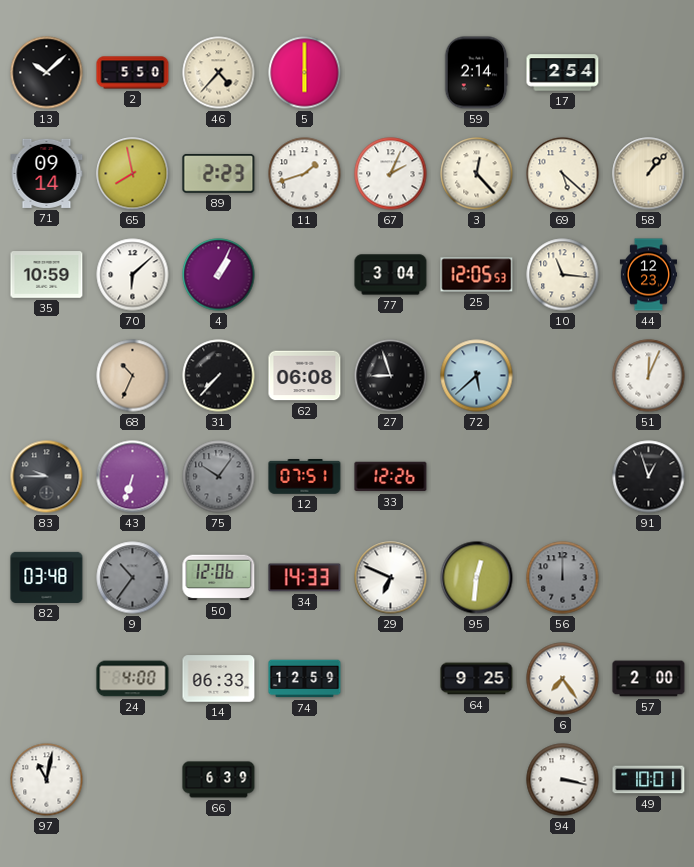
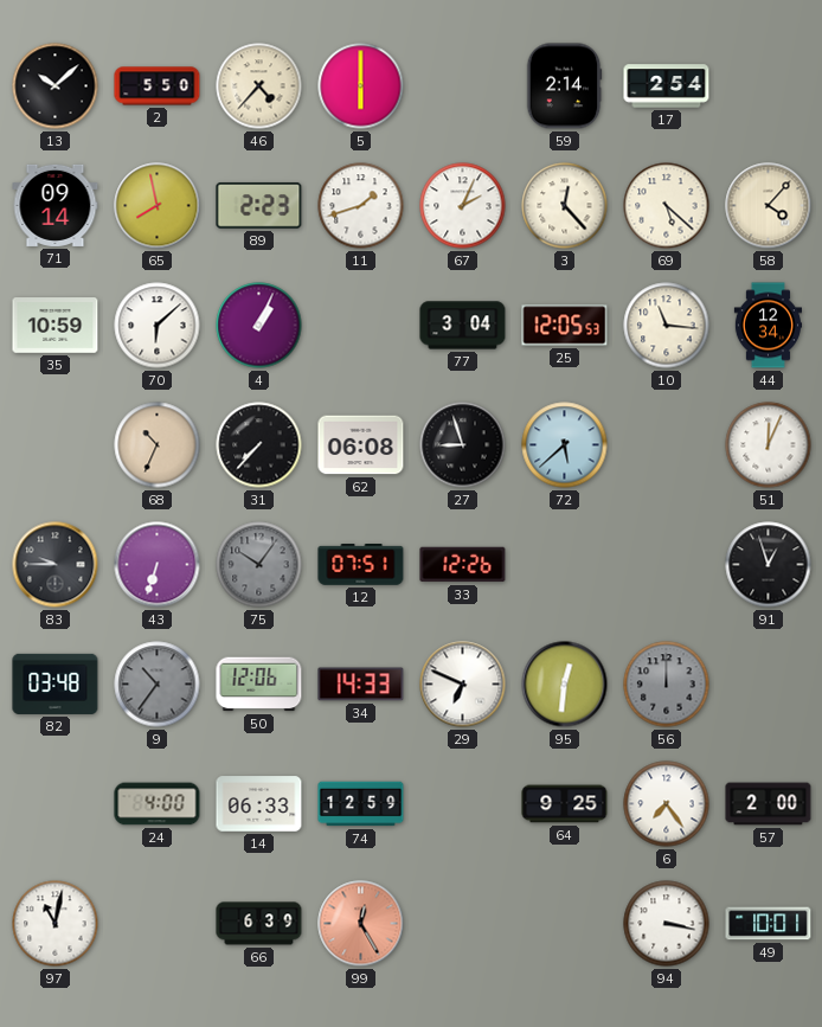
58: 1:07 -> 4:07 (769, 206)
44: 12:23 -> 12:34 (768, 326)
99: none -> 12:25 (361, 924)
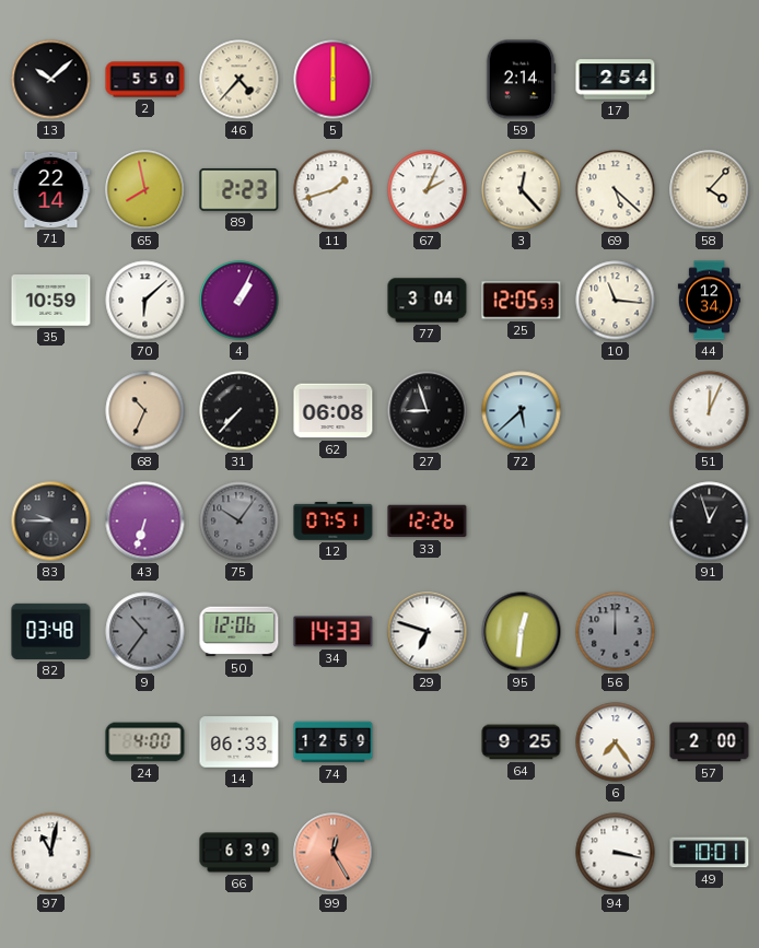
71: 09:14 -> 22:14 (51, 189)
29: 6:49 -> 6:48 (428, 632)
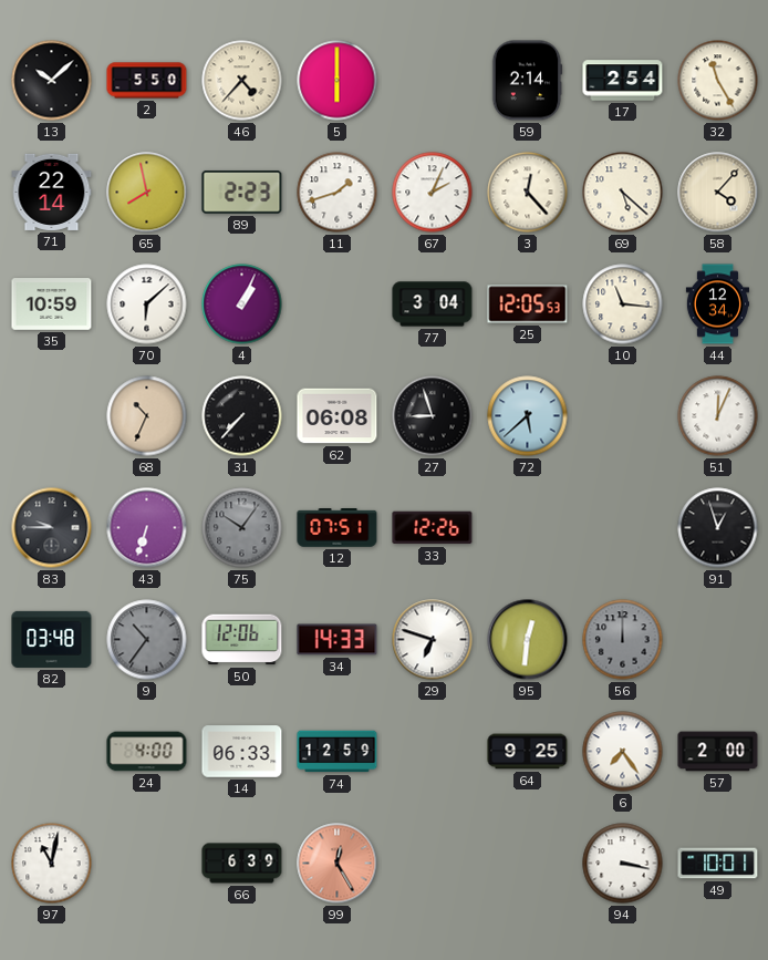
32: none -> 11:25 (718, 81)
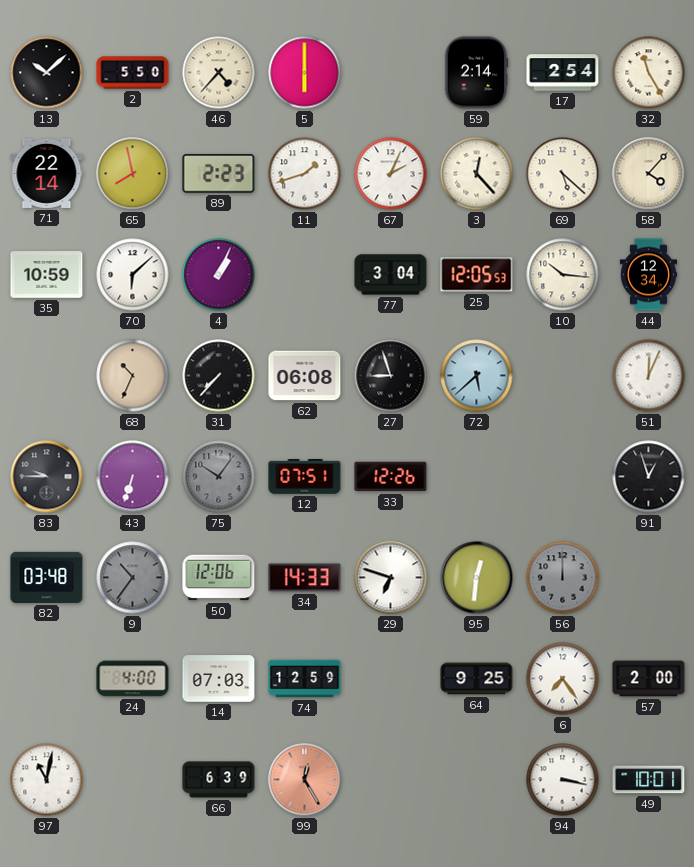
10: 11:16 -> 10:16 (563, 275)
14: 06:33 -> 07:03 (219, 679)
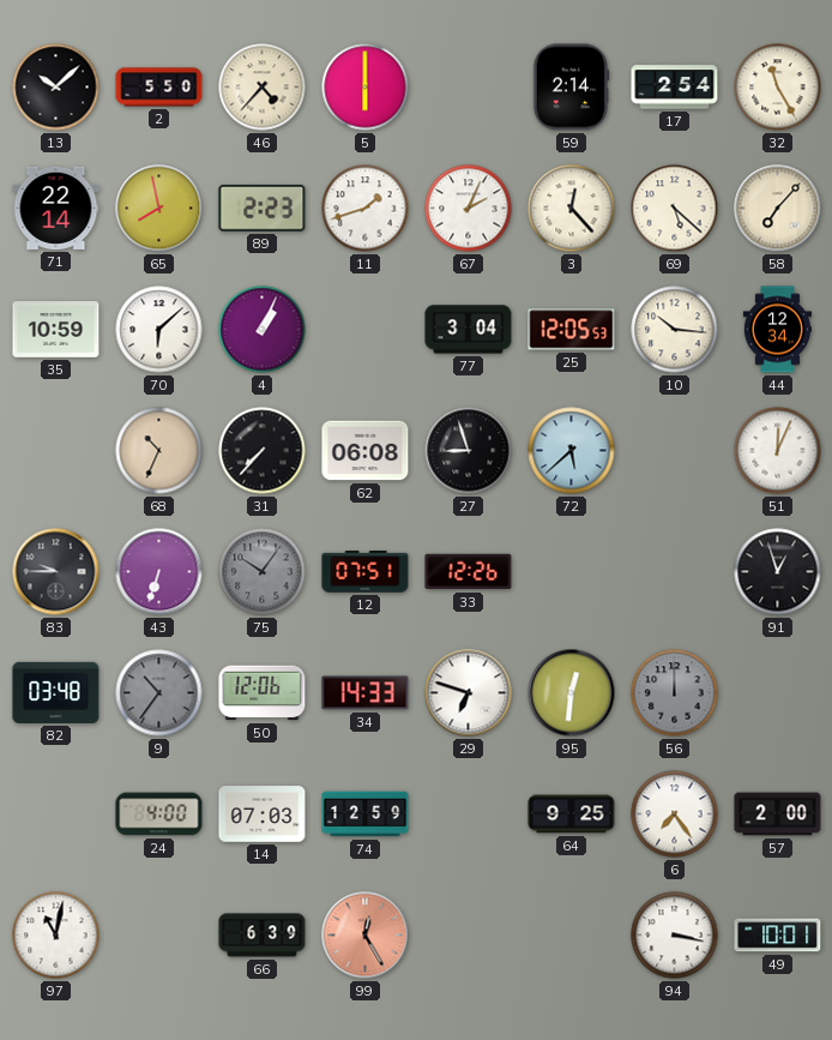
58: 4:07 -> 7:07 (778, 209)
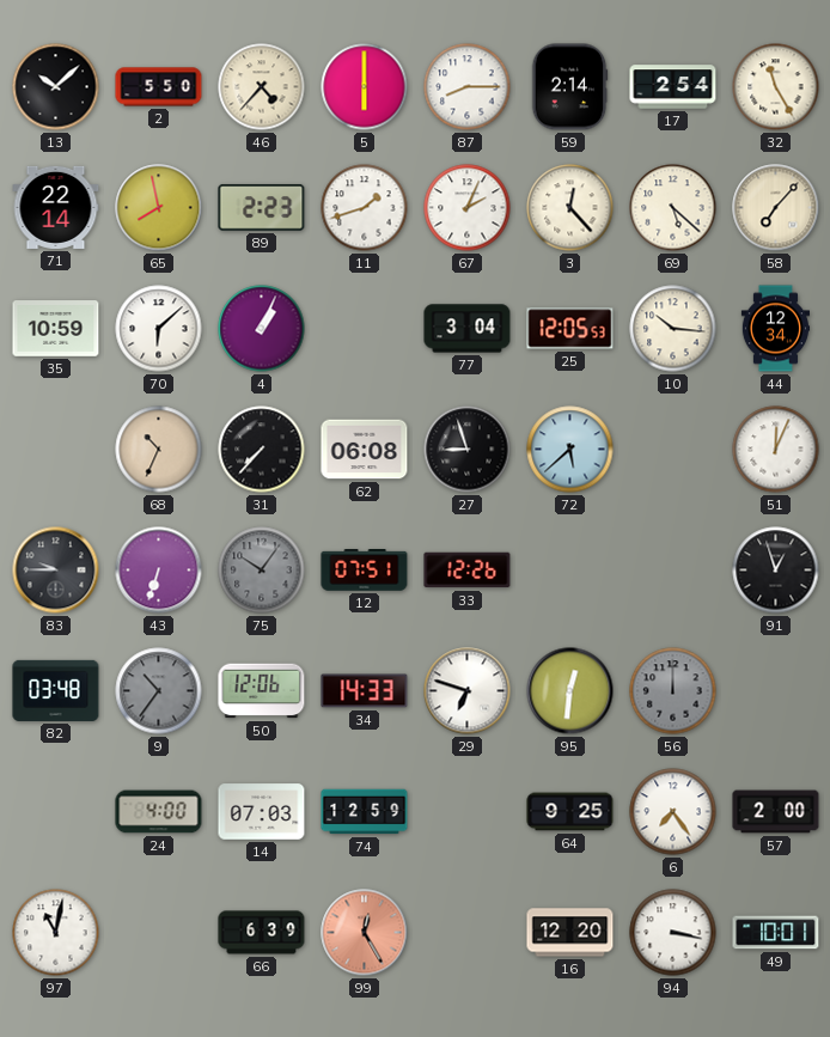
87: none -> 8:15 (468, 87)
16: none -> 12:20 (570, 933)
